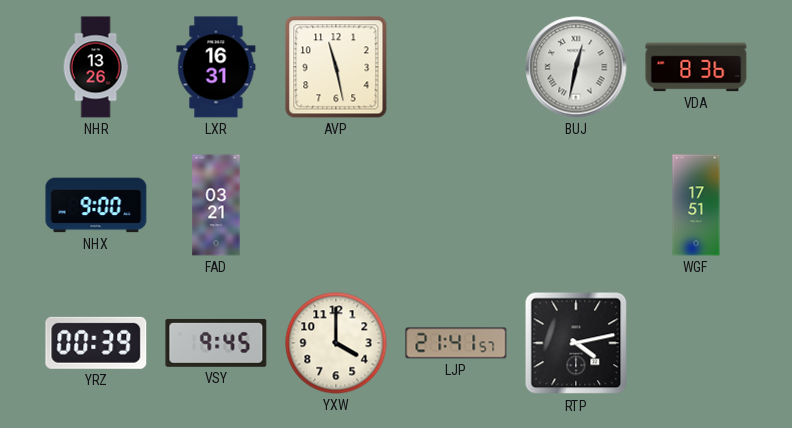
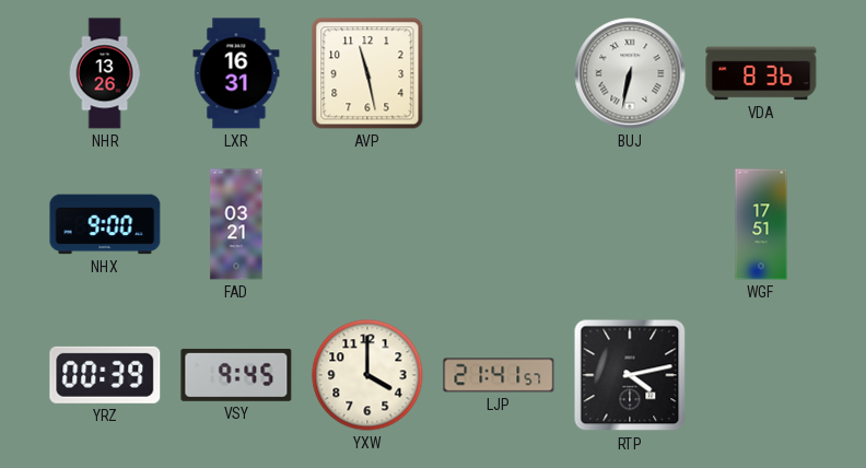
BUJ: 12:32 -> 6:32 (630, 73)
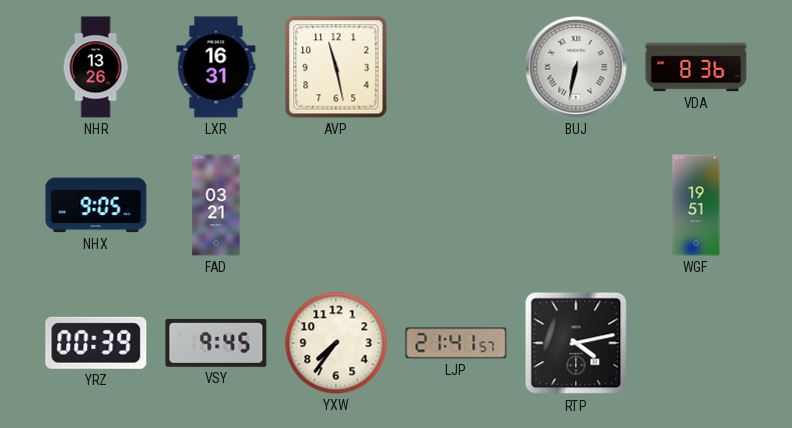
NHX: 9:00 -> 9:05 (96, 205)
WGF: 17:51 -> 19:51 (696, 205)
YXW: 4:00 -> 7:36 (336, 343)
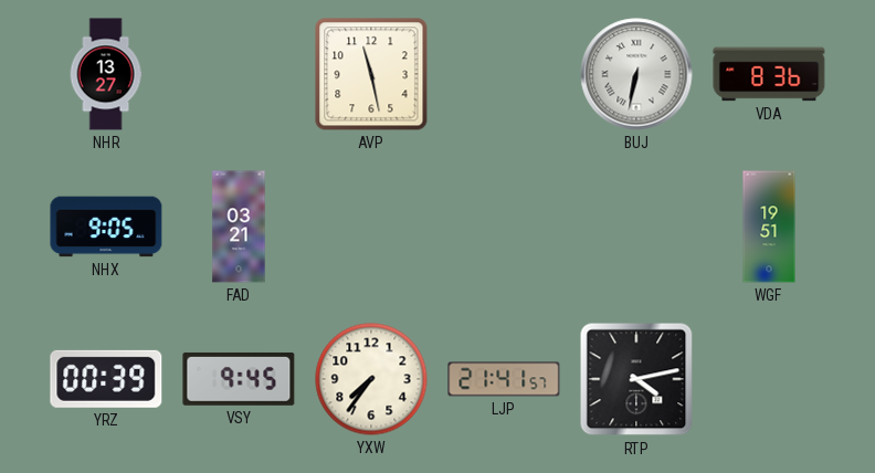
NHR: 13:26 -> 13:27 (106, 74)
LXR: 16:31 -> none (216, 67)
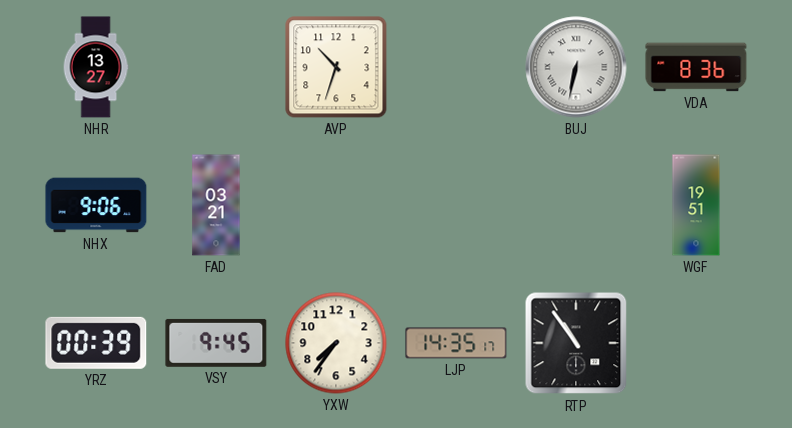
AVP: 11:28 -> 10:33 (336, 67)
NHX: 9:05 -> 9:06 (96, 205)
LJP: 21:41 -> 14:35 (456, 343)
RTP: 4:13 -> 10:54 (576, 343)
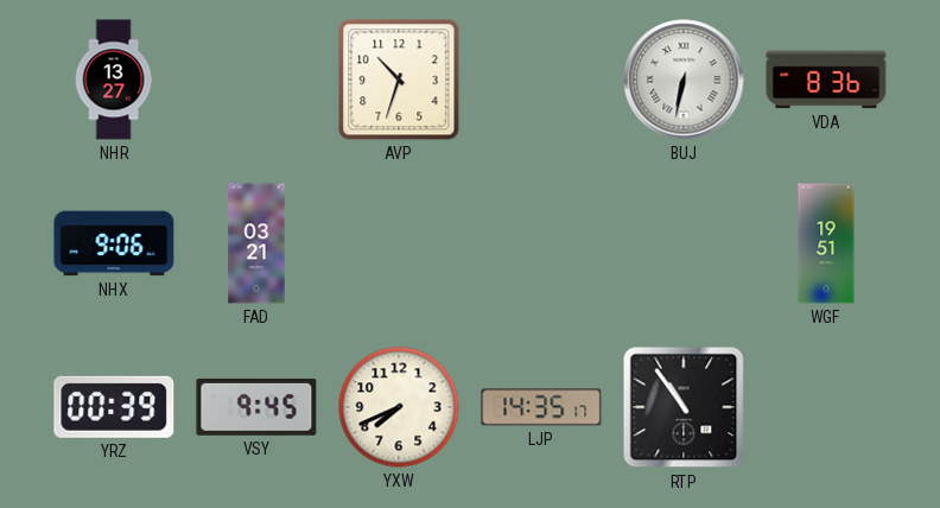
YXW: 7:36 -> 7:41 (399, 407)
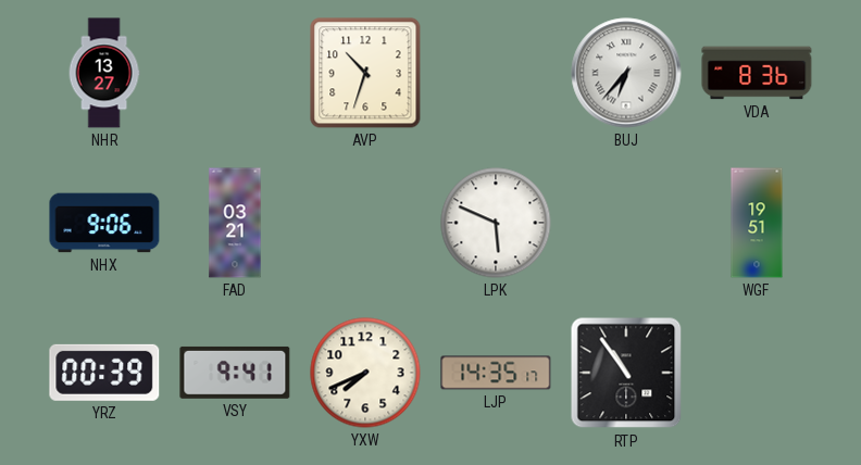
BUJ: 6:32 -> 6:37 (626, 73)
LPK: none -> 5:49 (496, 223)
VSY: 9:45 -> 9:41 (235, 373)
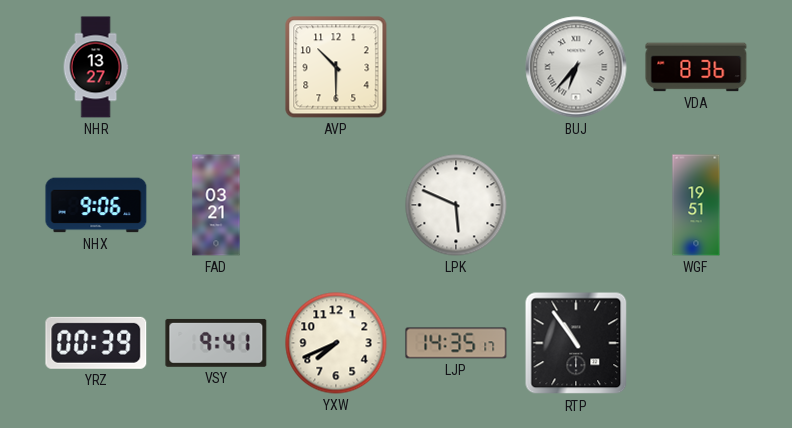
AVP: 10:33 -> 10:30 (336, 67)
